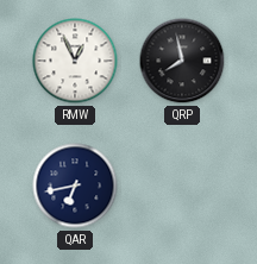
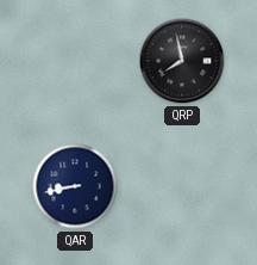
RMW: 12:56 -> none (75, 61)
QAR: 6:43 -> 8:43 (75, 186)
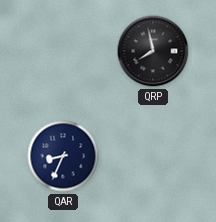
QAR: 8:43 -> 8:34 (63, 156)
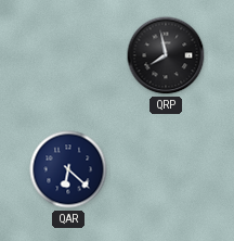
QAR: 8:34 -> 6:22 (68, 169)
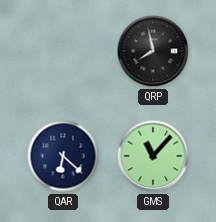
GMS: none -> 11:07 (153, 156)
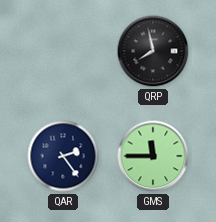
QAR: 6:22 -> 2:24 (63, 156)
GMS: 11:07 -> 11:45 (153, 156)
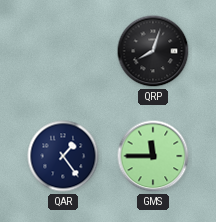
QRP: 7:58 -> 8:03 (153, 51)
QAR: 2:24 -> 1:24 (63, 156)
